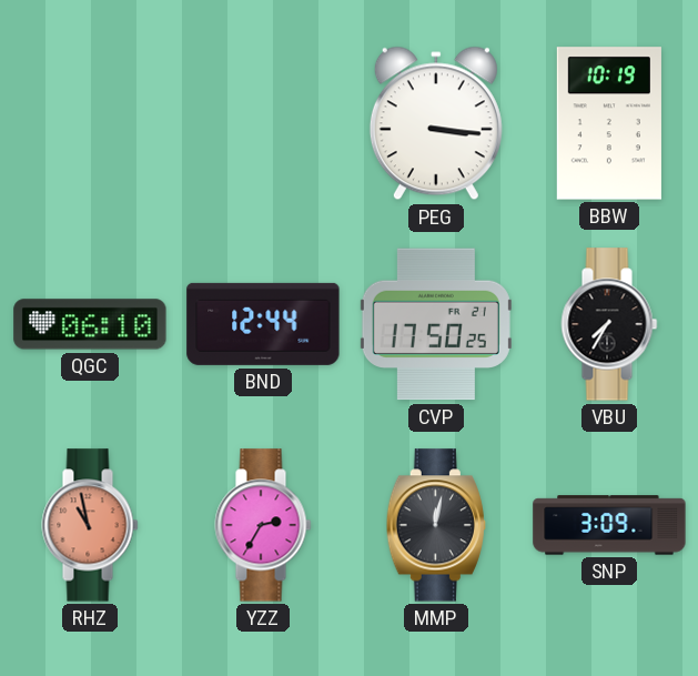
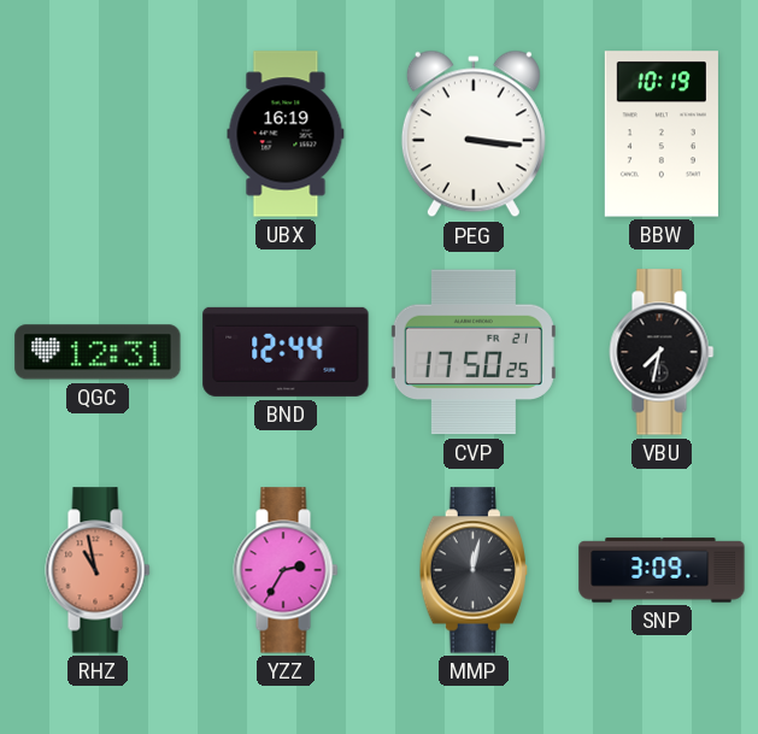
UBX: none -> 16:19 (286, 134)
QGC: 06:10 -> 12:31 (98, 352)
VBU: 7:35 -> 7:32 (662, 352)
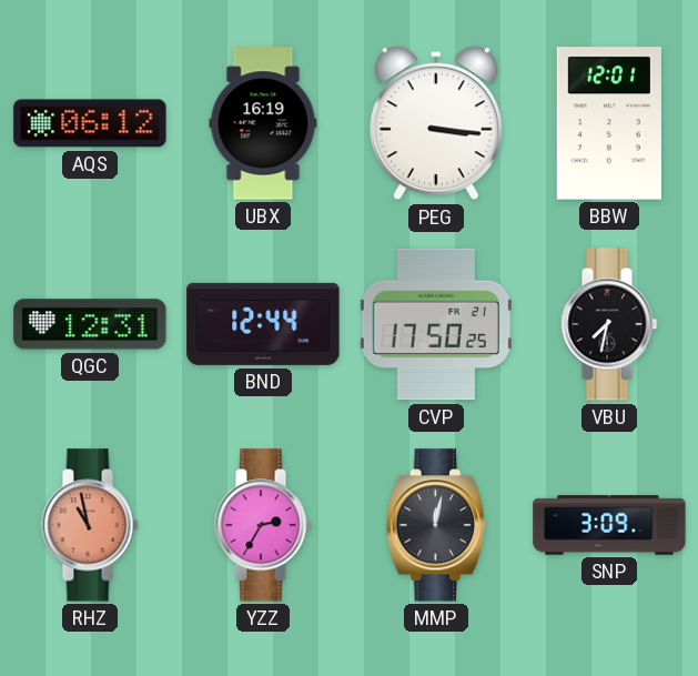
AQS: none -> 06:12 (90, 123)
BBW: 10:19 -> 12:01 (609, 123)
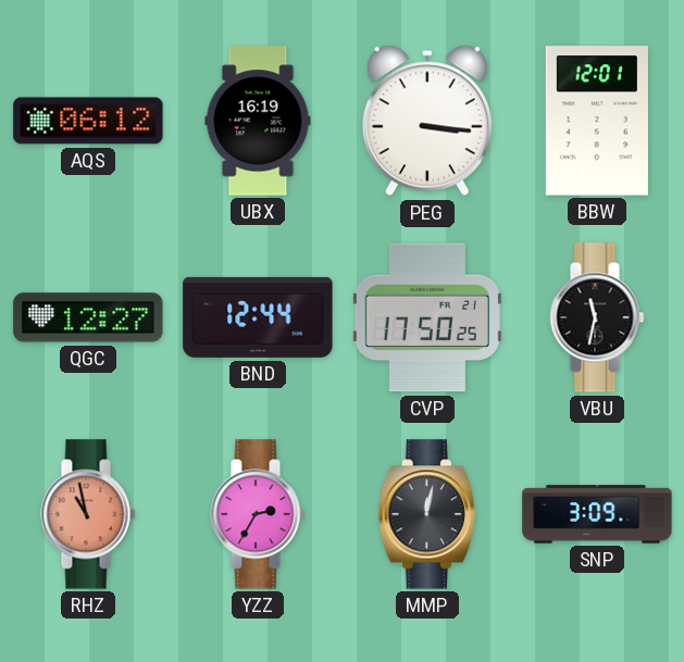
QGC: 12:31 -> 12:27 (88, 317)
VBU: 7:32 -> 11:32 (597, 317)
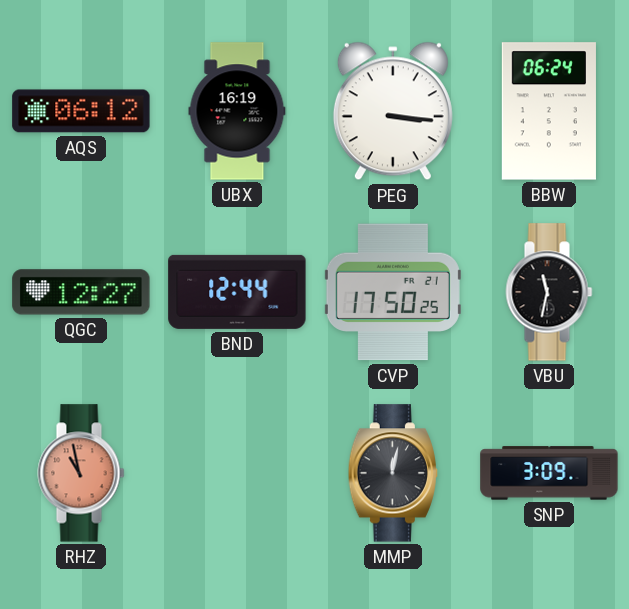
BBW: 12:01 -> 06:24 (549, 111)
YZZ: 2:35 -> none (258, 514)
